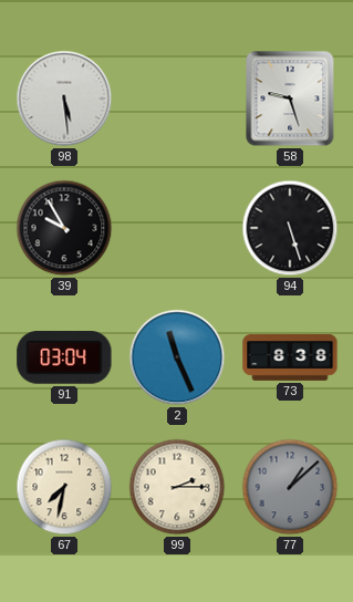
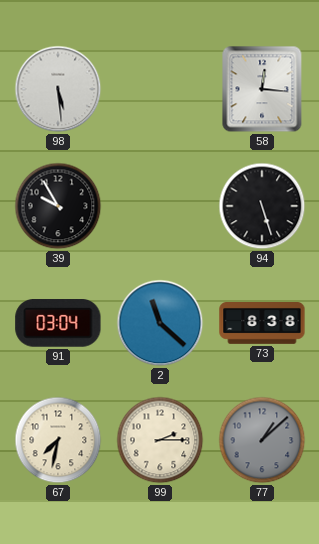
58: 9:27 -> 12:16 (262, 89)
2: 11:26 -> 11:22 (160, 323)
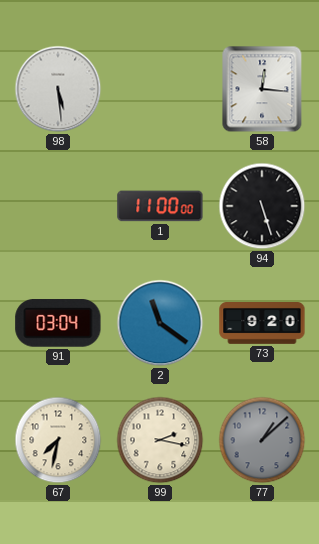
39: 9:55 -> none (58, 206)
1: none -> 11:00 (160, 206)
2: 11:22 -> 11:21 (160, 323)
73: 8:38 -> 9:20 (262, 324)
99: 2:15 -> 2:17 (160, 440)
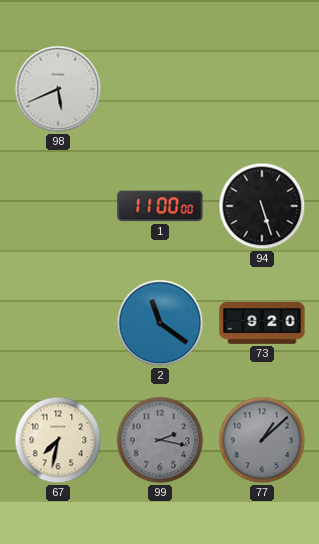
98: 5:29 -> 5:41 (58, 89)
58: 12:16 -> none (262, 89)
91: 03:04 -> none (58, 324)
99 dial: cream -> grey (160, 440)
